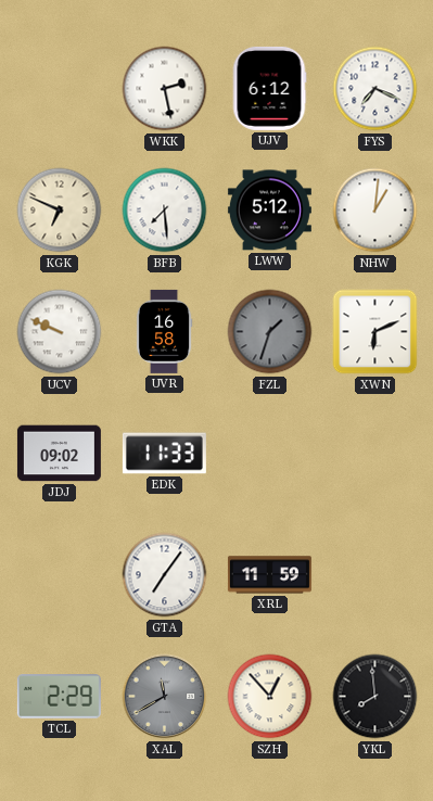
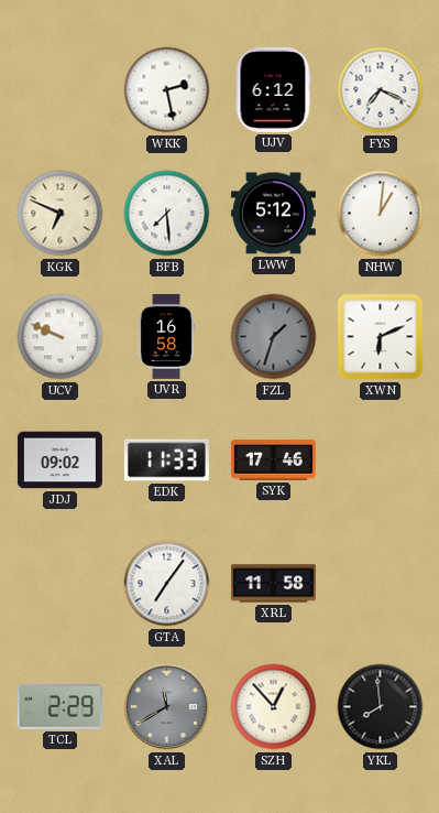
SYK: none -> 17:46 (273, 460)
XRL: 11:59 -> 11:58 (273, 584)
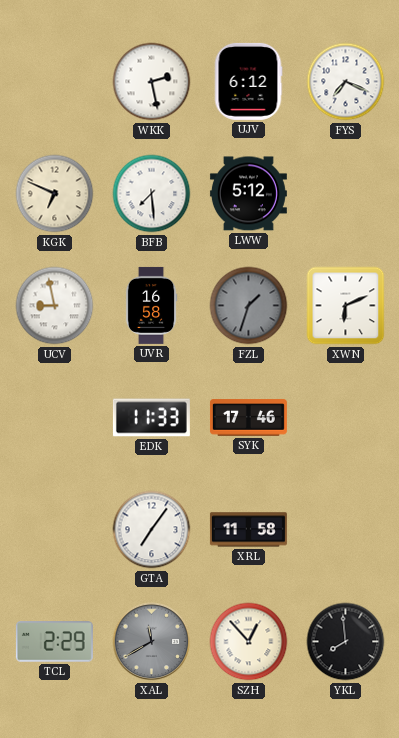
NHW: 1:01 -> none (381, 214)
UCV: 9:49 -> 8:58 (55, 306)
JDJ: 09:02 -> none (59, 460)
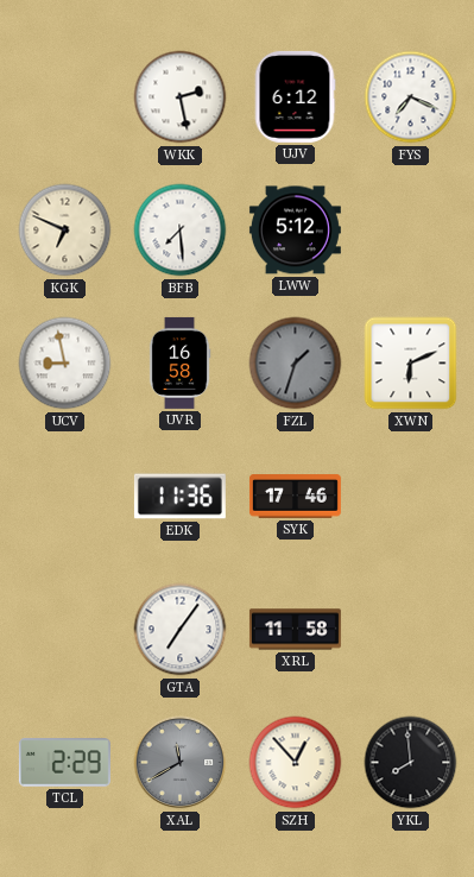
EDK: 11:33 -> 11:36 (179, 497)
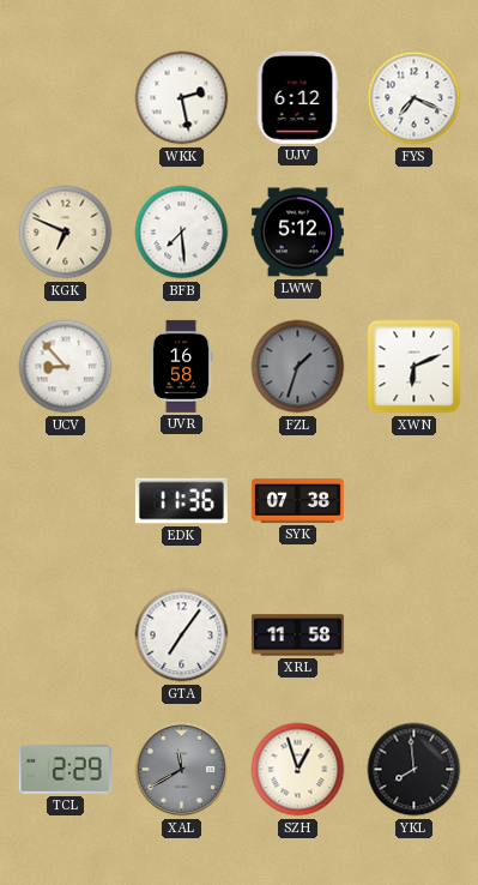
UCV: 8:58 -> 8:53 (66, 367)
SYK: 17:46 -> 07:38 (297, 501)
SZH: 12:53 -> 12:57 (298, 770)
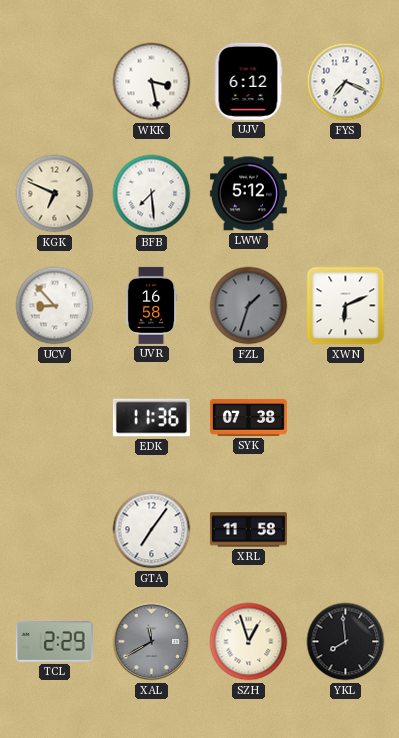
WKK: 2:28 -> 3:28 (152, 82)
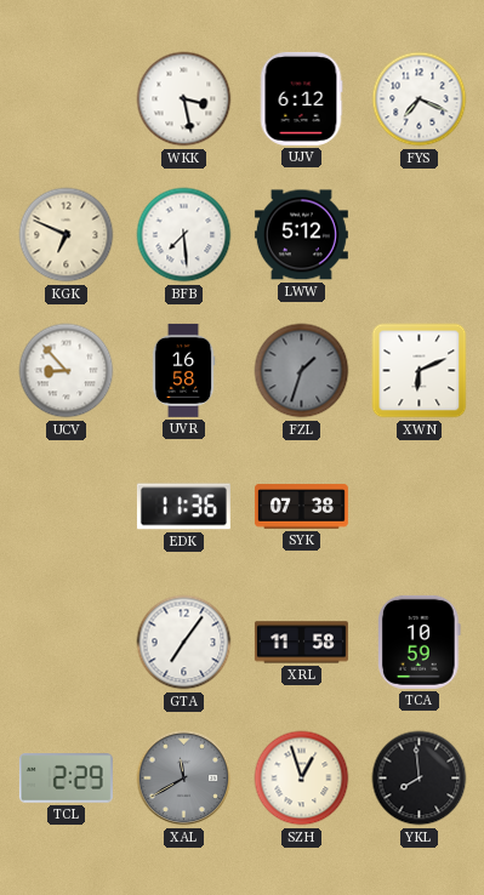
TCA: none -> 10:59 (420, 642)
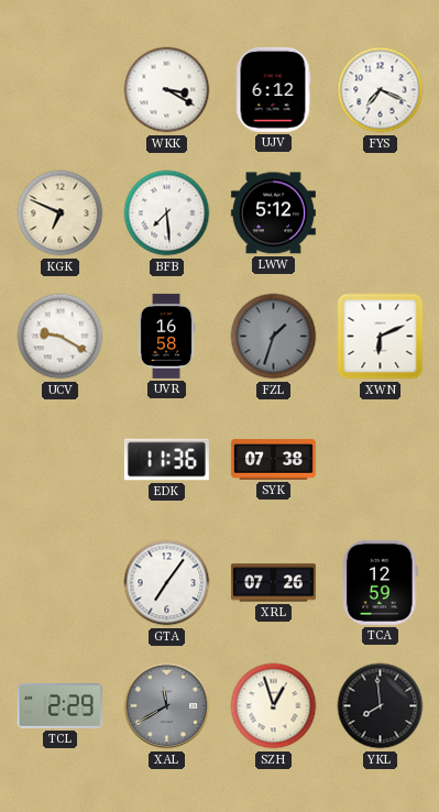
WKK: 3:28 -> 3:20 (167, 90)
UCV: 8:53 -> 9:20 (61, 337)
XRL: 11:58 -> 07:26 (273, 583)
TCA: 10:59 -> 12:59 (381, 582)
